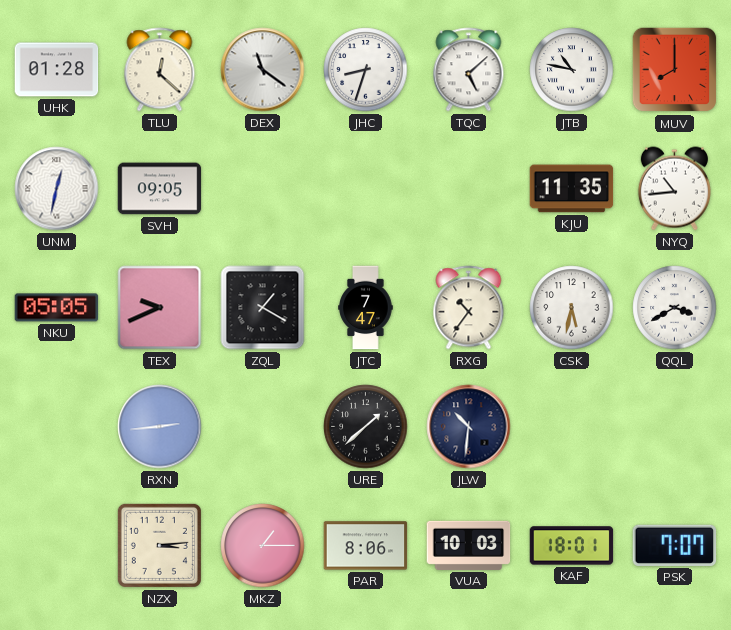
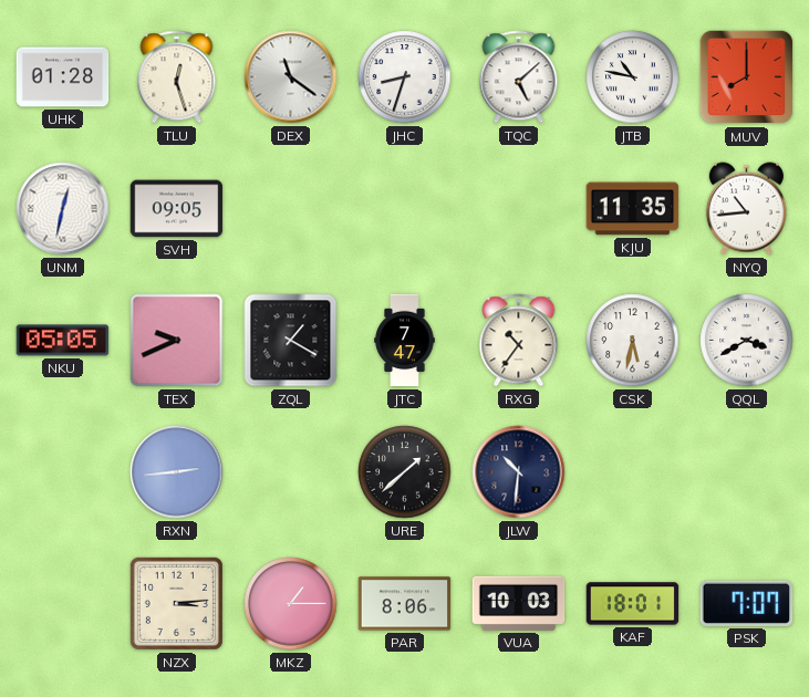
TLU: 12:22 -> 12:27 (177, 77)
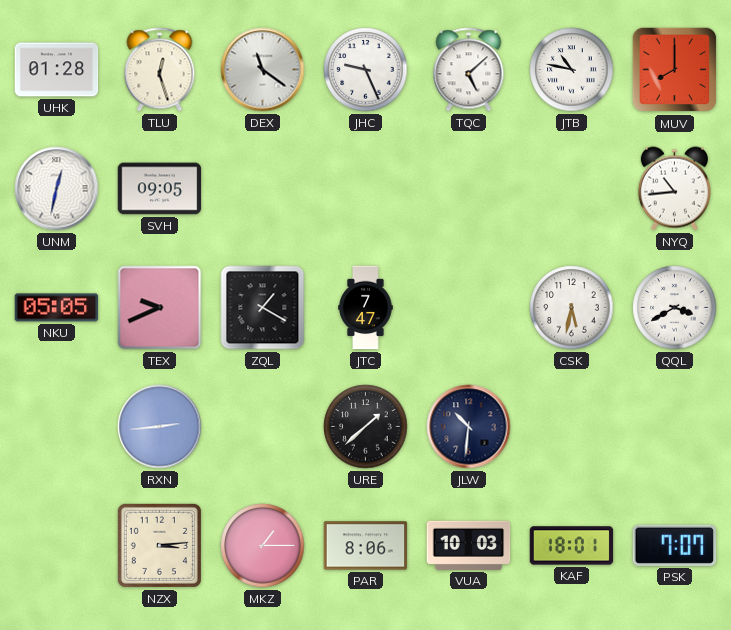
JHC: 8:33 -> 9:26 (366, 70)
KJU: 11:35 -> none (633, 209)
RXG: 10:36 -> none (519, 341)
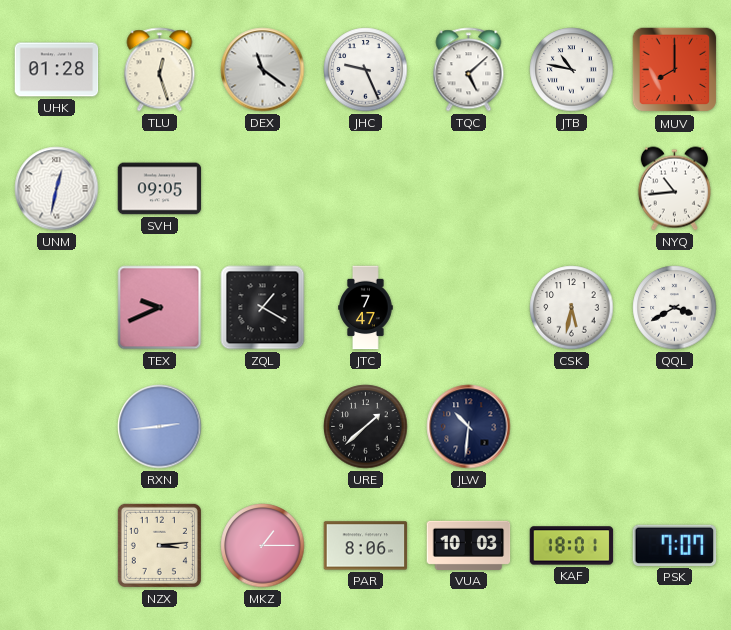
NKU: 05:05 -> none (57, 308)
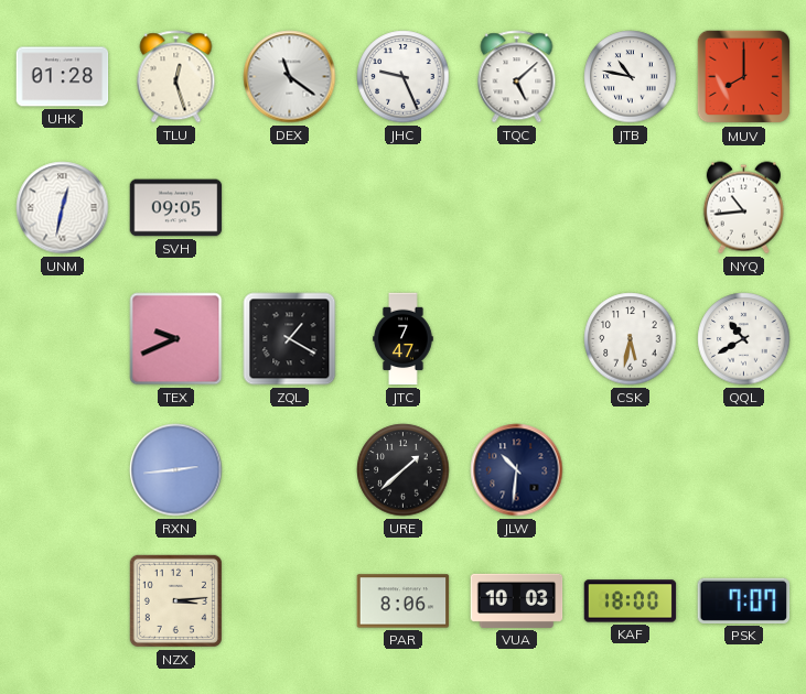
QQL: 3:40 -> 10:40 (744, 339)
MKZ: 1:15 -> none (263, 546)
KAF: 18:01 -> 18:00 (631, 601)
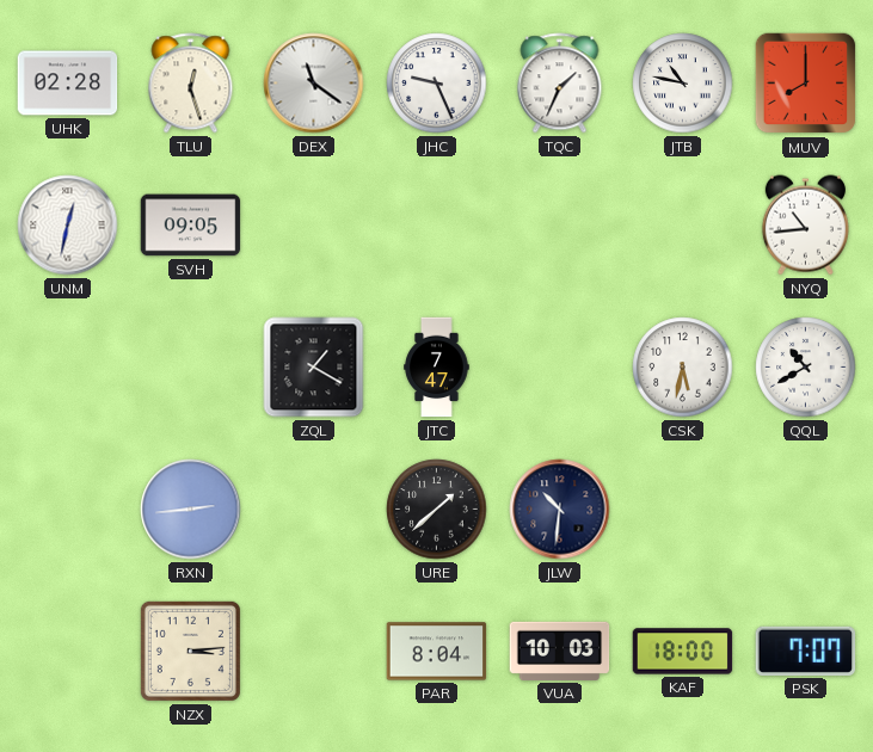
UHK: 01:28 -> 02:28 (68, 84)
TQC: 5:08 -> 1:34 (560, 84)
TEX: 9:41 -> none (176, 339)
PAR: 8:06 -> 8:04 (437, 652)
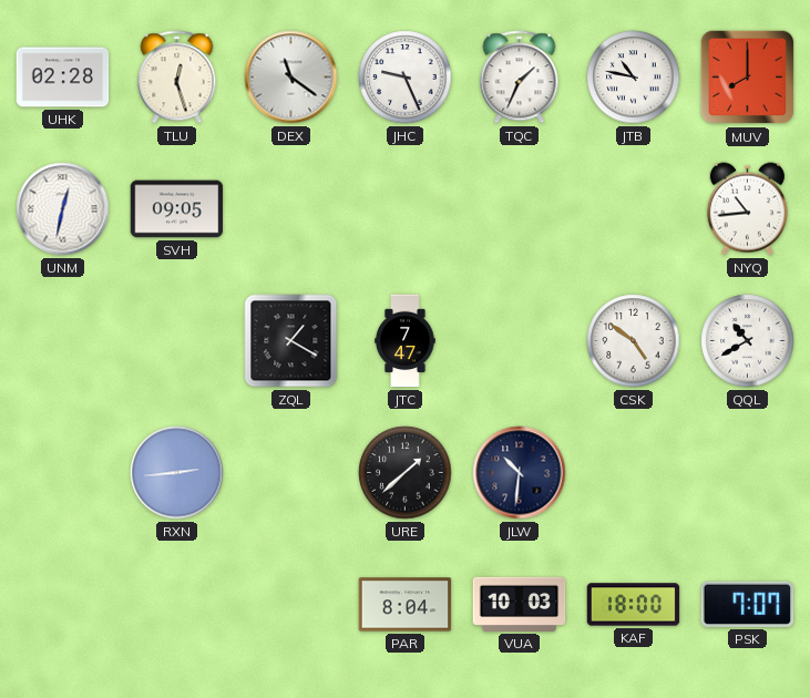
CSK: 5:32 -> 4:51 (634, 341)
NZX: 3:14 -> none (190, 651)
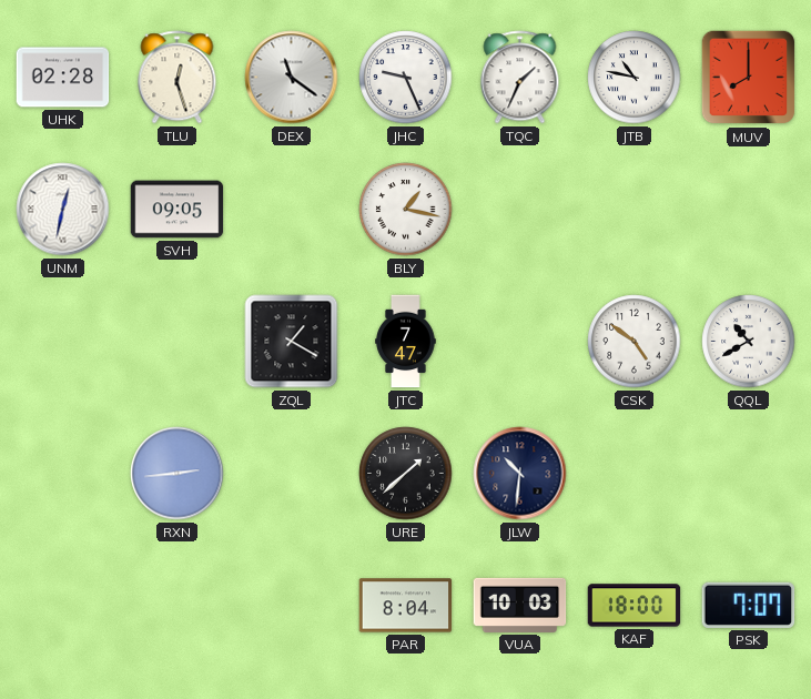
BLY: none -> 1:17 (406, 210)
NYQ: 10:44 -> none (747, 209)
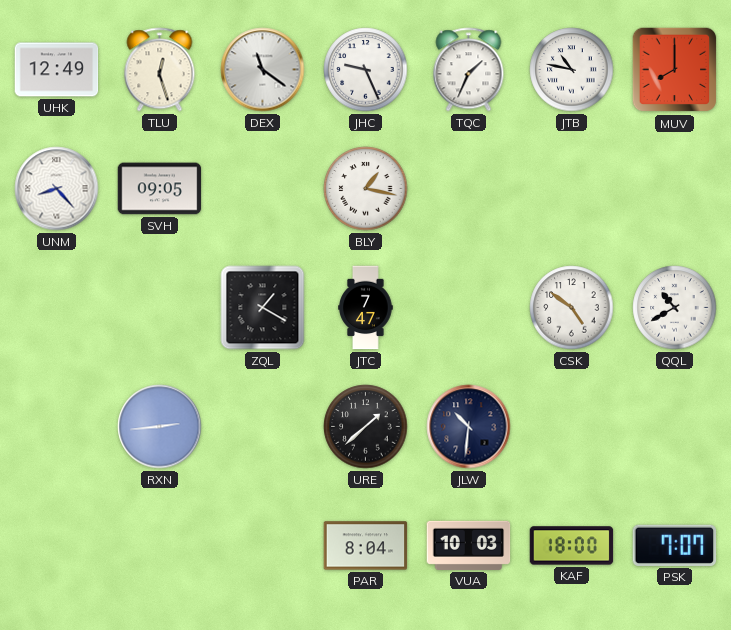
UHK: 02:28 -> 12:49 (57, 70)
UNM: 12:32 -> 8:23 (57, 189)
